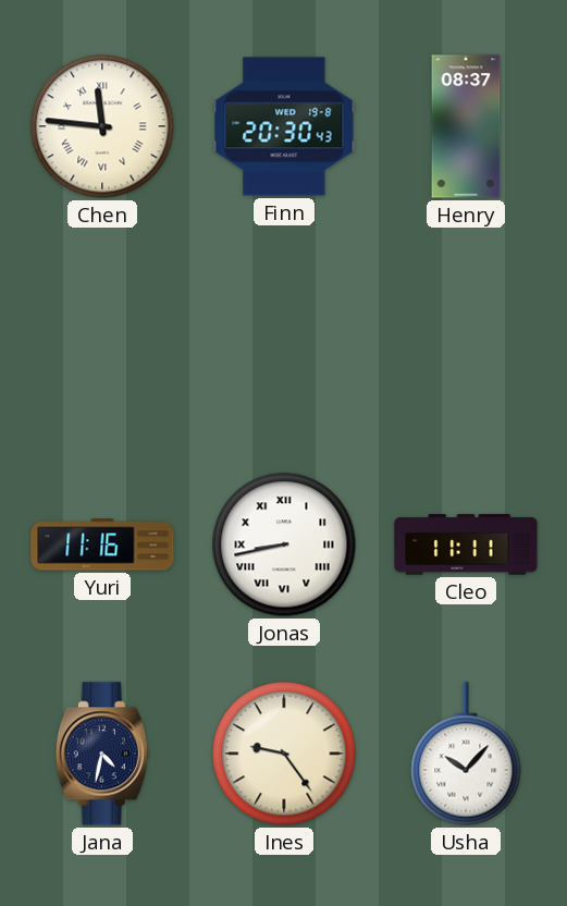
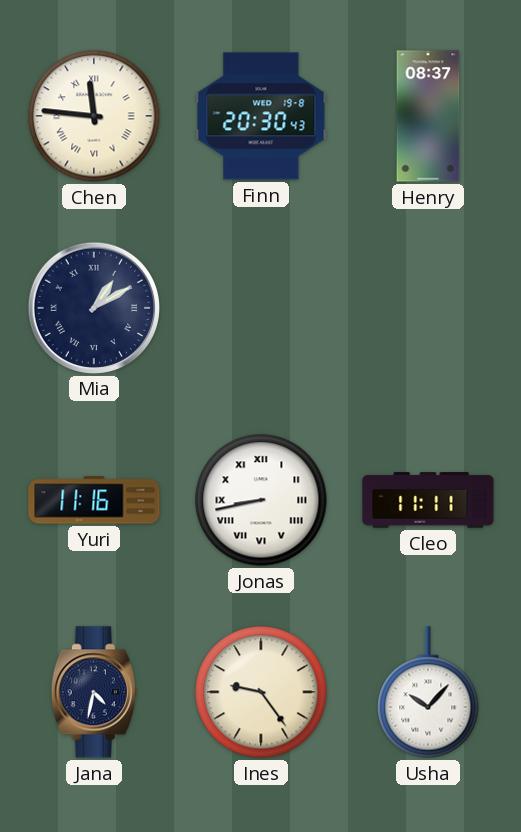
Mia: none -> 1:10 (93, 307)
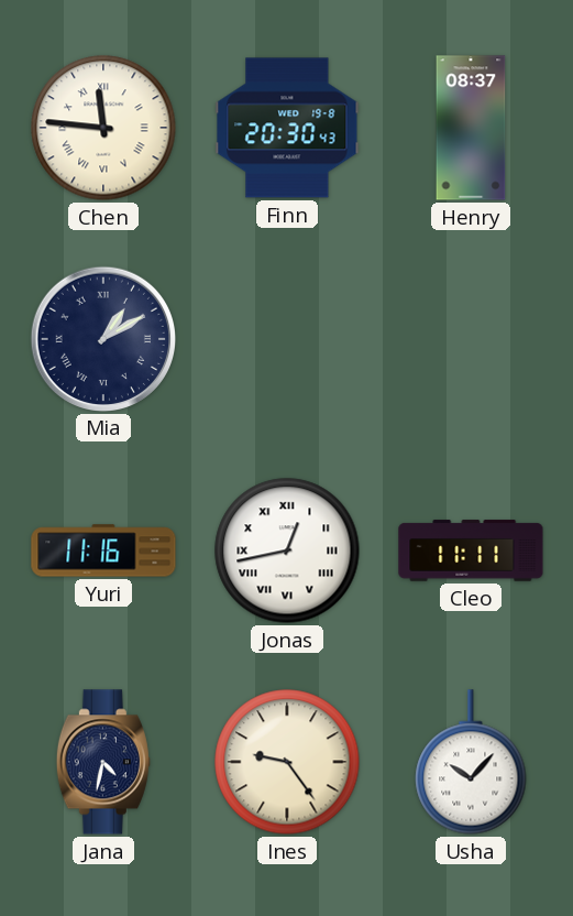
Jonas: 8:43 -> 12:43 (287, 550)
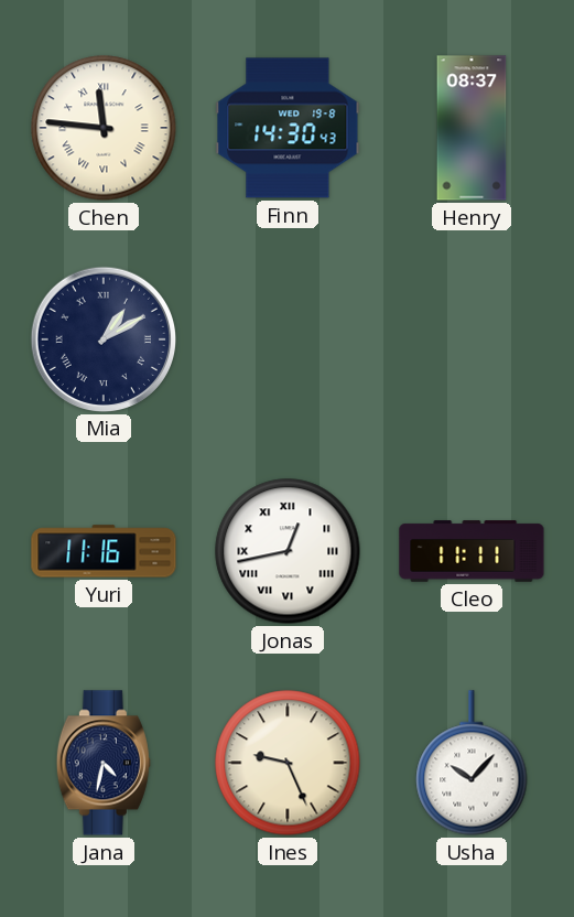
Finn: 20:30 -> 14:30 (288, 128)
Ines: 9:24 -> 9:26 (288, 763)
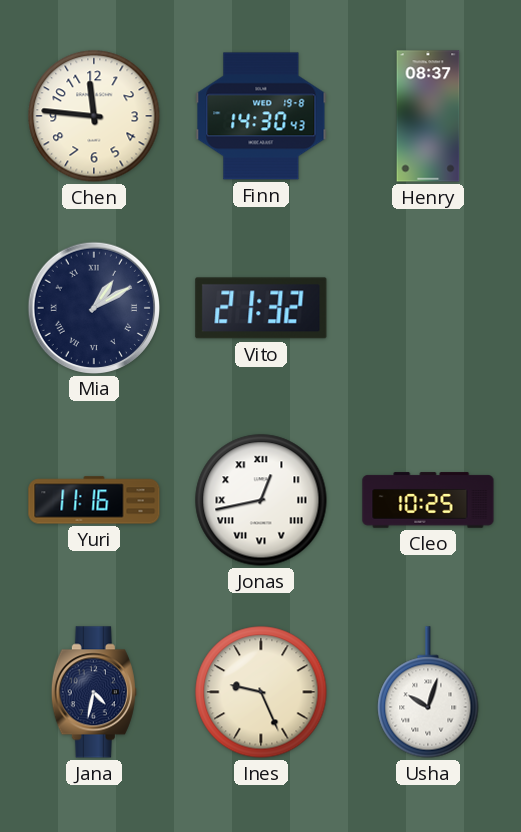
Chen numerals: Roman -> Arabic (94, 116)
Vito: none -> 21:32 (261, 308)
Cleo: 11:11 -> 10:25 (428, 500)
Usha: 10:07 -> 10:03 (428, 692)
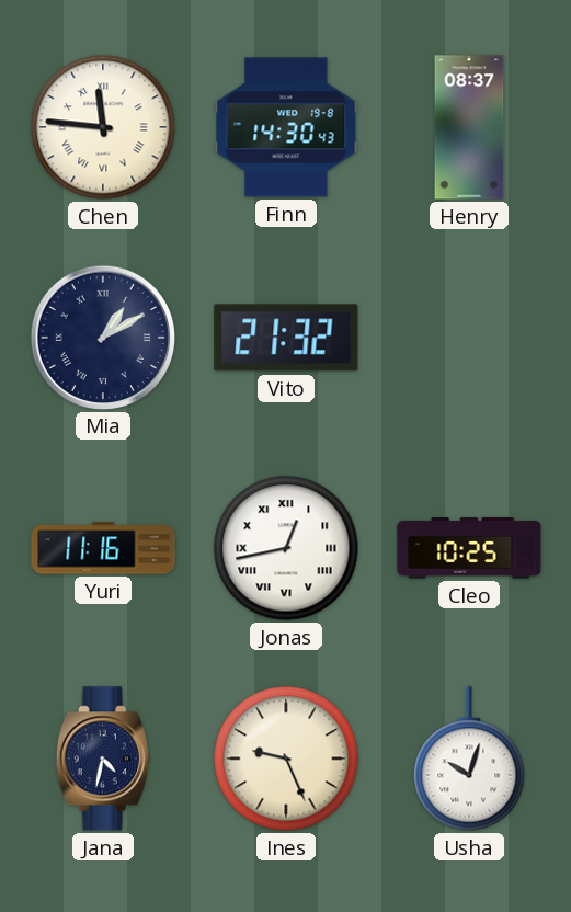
Chen numerals: Arabic -> Roman (103, 127)
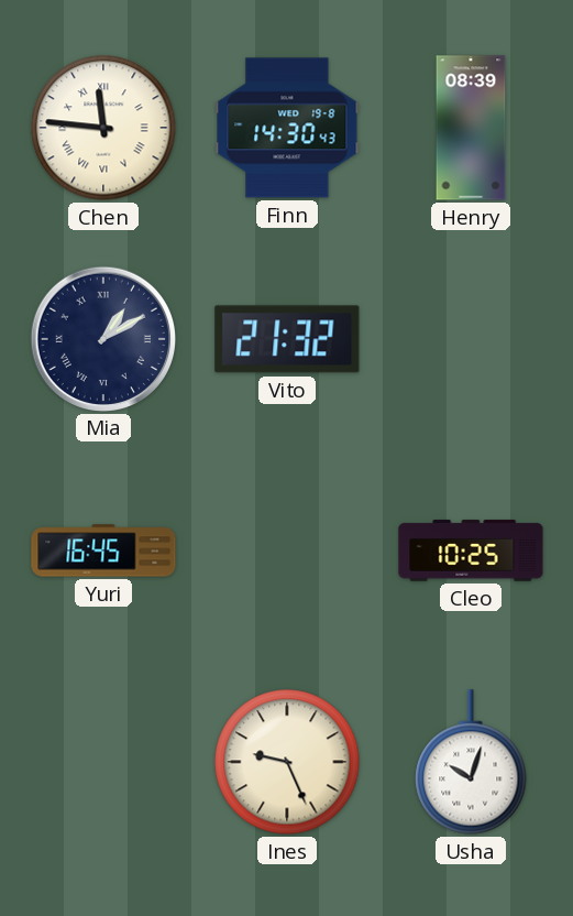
Henry: 08:37 -> 08:39 (471, 128)
Yuri: 11:16 -> 16:45 (103, 550)
Jonas: 12:43 -> none (286, 548)
Jana: 4:32 -> none (103, 759)
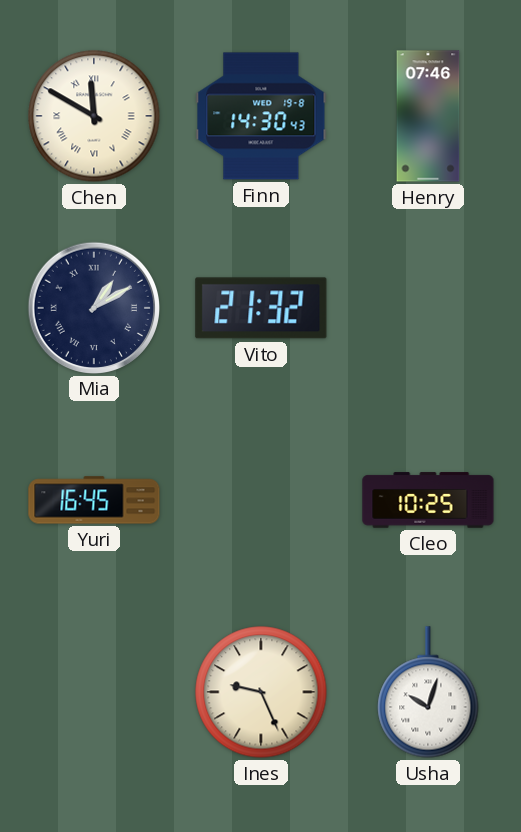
Chen: 11:46 -> 11:50 (94, 116)
Henry: 08:39 -> 07:46 (428, 116)
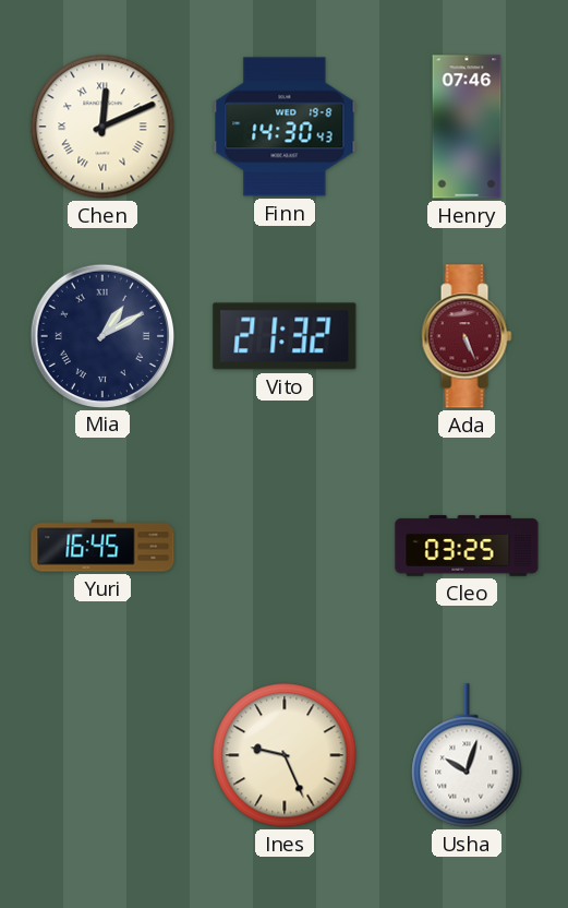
Chen: 11:50 -> 12:11 (102, 127)
Ada: none -> 5:26 (467, 336)
Cleo: 10:25 -> 03:25 (467, 546)
